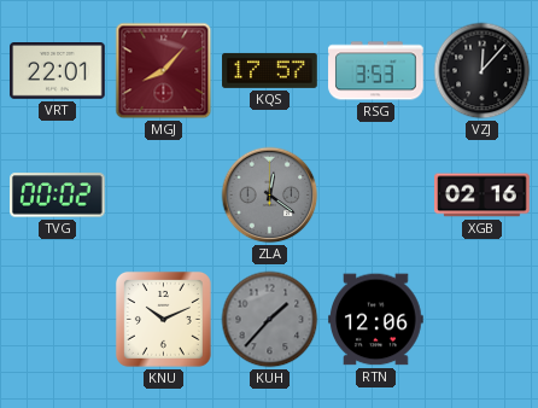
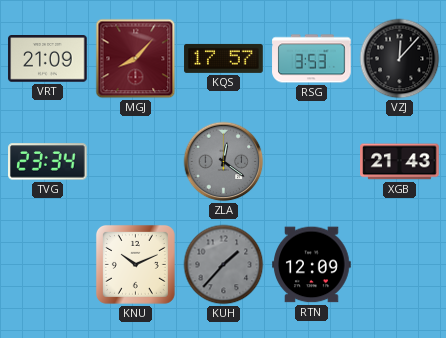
VRT: 22:01 -> 21:09 (48, 59)
TVG: 00:02 -> 23:34 (48, 162)
XGB: 02:16 -> 21:43 (400, 162)
RTN: 12:06 -> 12:09 (312, 265)
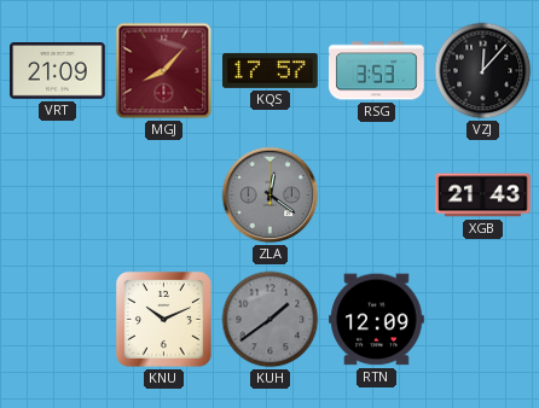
TVG: 23:34 -> none (48, 162)
KUH: 1:37 -> 1:39 (271, 320)
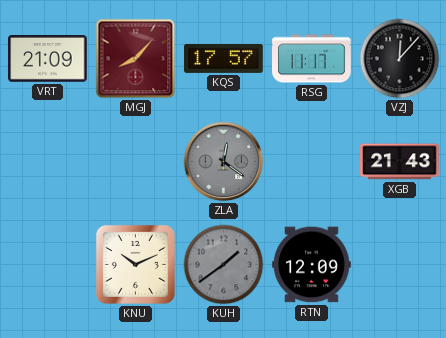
RSG: 3:53 -> 11:17 (312, 59)
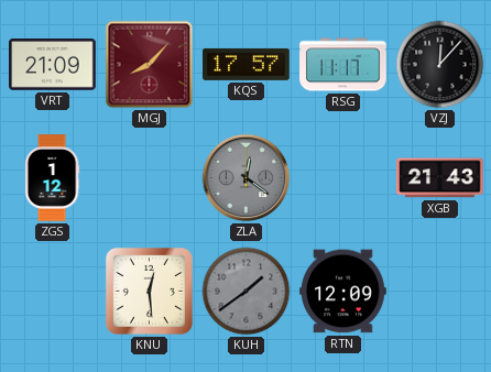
ZGS: none -> 1:12 (52, 178)
KNU: 10:11 -> 12:29 (149, 291)
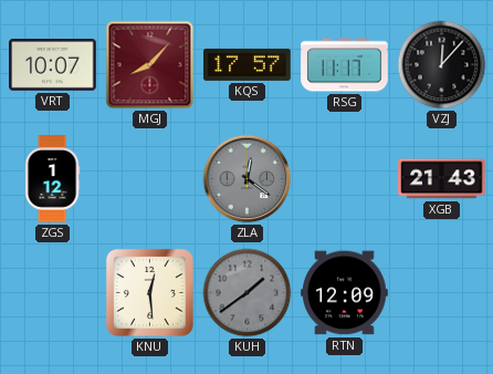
VRT: 21:09 -> 10:07 (53, 65)
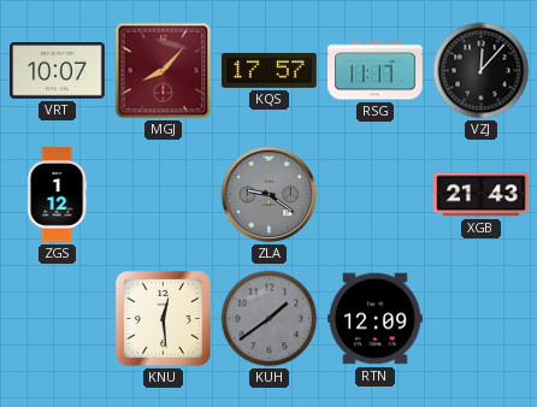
ZLA: 12:21 -> 9:21 (270, 195)
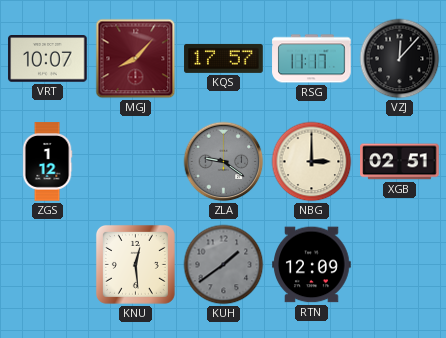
NBG: none -> 3:00 (312, 162)
XGB: 21:43 -> 02:51 (400, 162)
